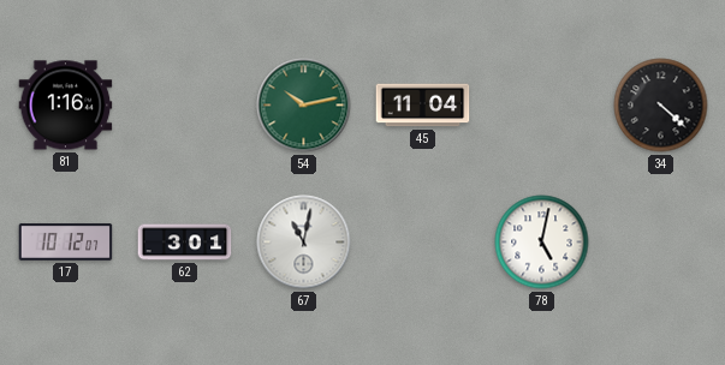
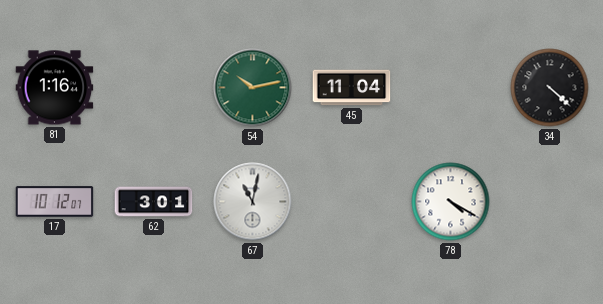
78: 5:02 -> 4:20 (451, 202)
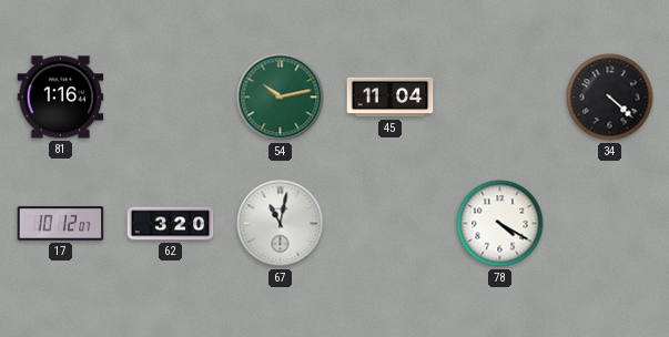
62: 3:01 -> 3:20 (171, 224)
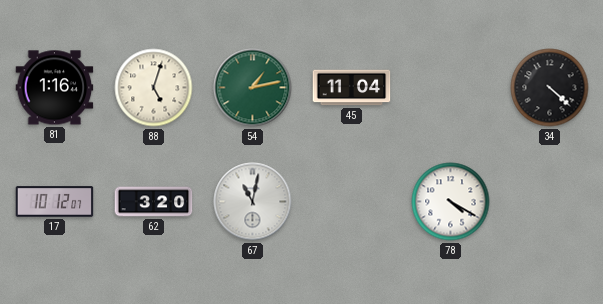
88: none -> 5:03 (154, 88)
54: 10:13 -> 1:13 (253, 88)
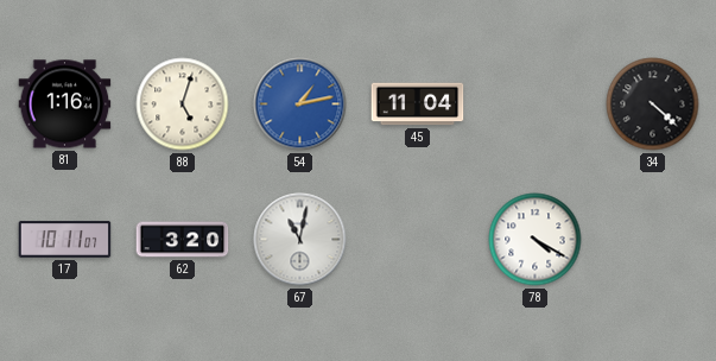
54 dial: green -> blue (300, 104)
17: 10:12 -> 10:11 (65, 240)
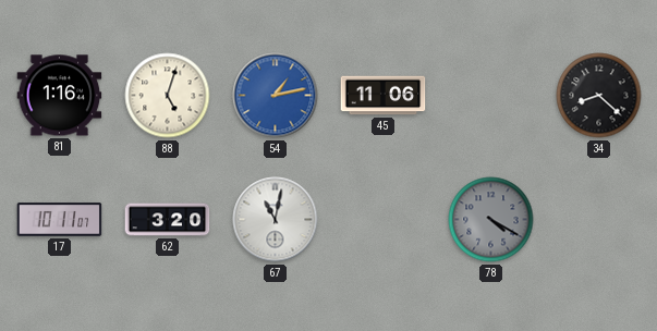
45: 11:04 -> 11:06 (384, 96)
34: 4:22 -> 8:22 (599, 96)
78 dial: white -> grey (491, 220)
